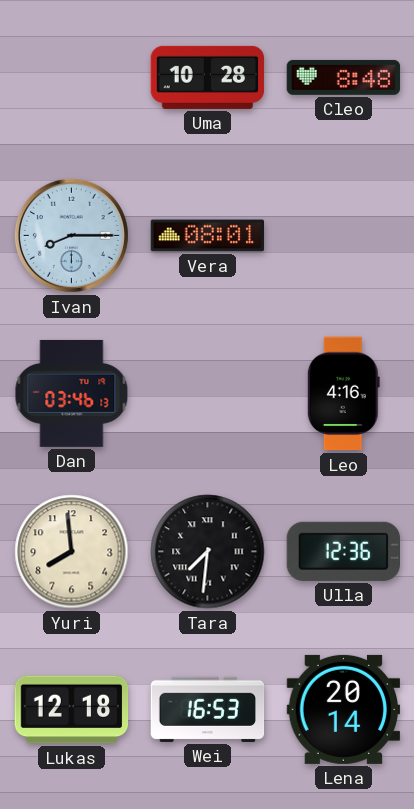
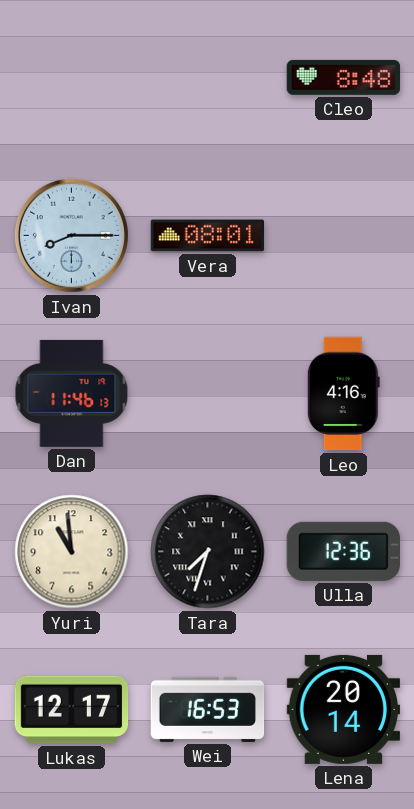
Uma: 10:28 -> none (208, 77)
Dan: 03:46 -> 11:46 (72, 393)
Yuri: 7:59 -> 10:59 (72, 552)
Tara: 7:31 -> 7:33 (208, 552)
Lukas: 12:18 -> 12:17 (72, 710)
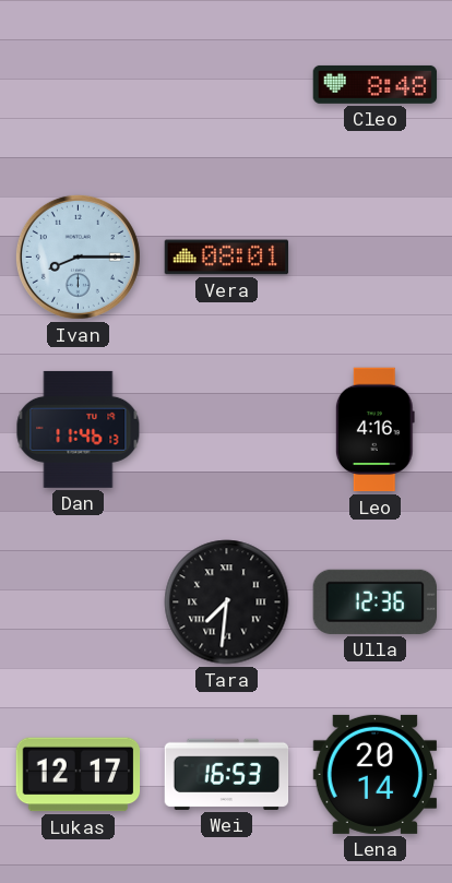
Yuri: 10:59 -> none (72, 552)
Tara: 7:33 -> 7:31 (227, 602)
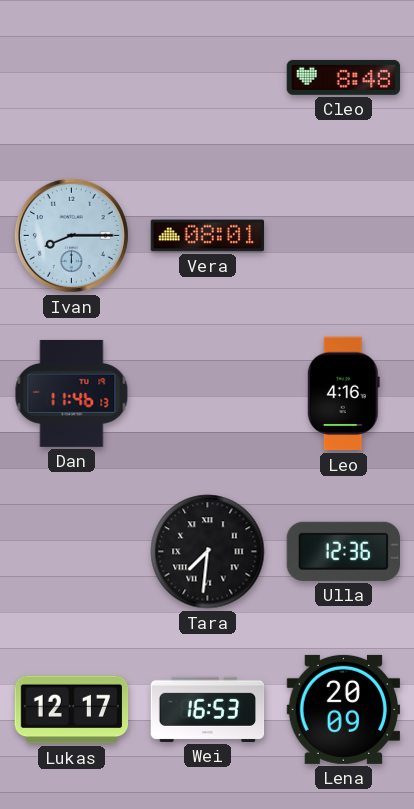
Lena: 20:14 -> 20:09 (344, 709)
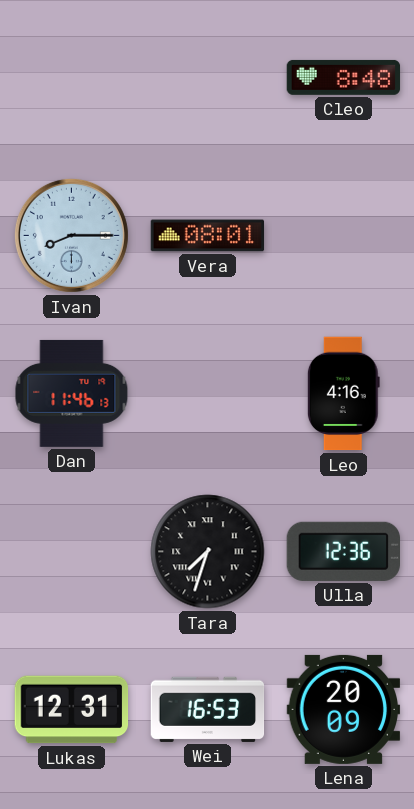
Tara: 7:31 -> 7:33 (208, 552)
Lukas: 12:17 -> 12:31 (72, 710)
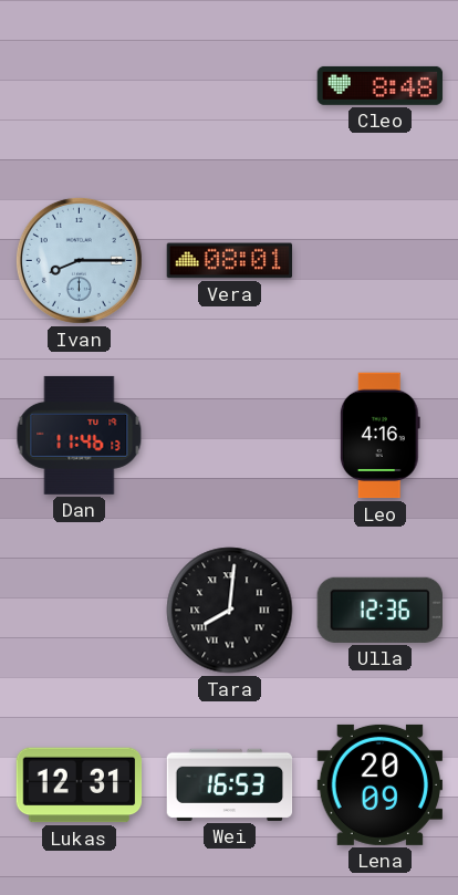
Tara: 7:33 -> 8:01 (230, 611)
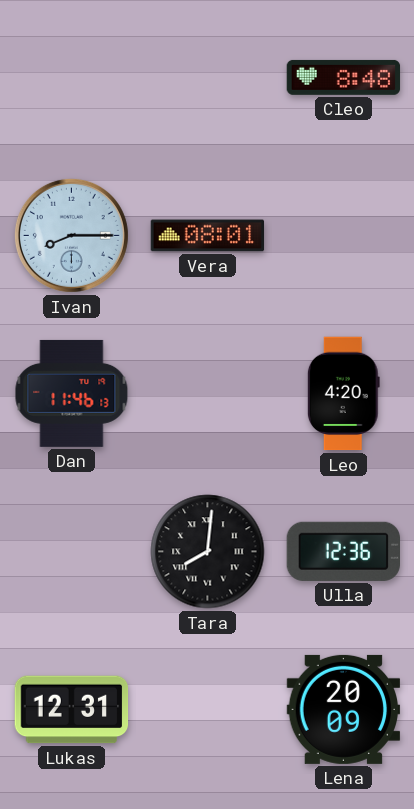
Leo: 4:16 -> 4:20 (343, 394)
Wei: 16:53 -> none (230, 784)
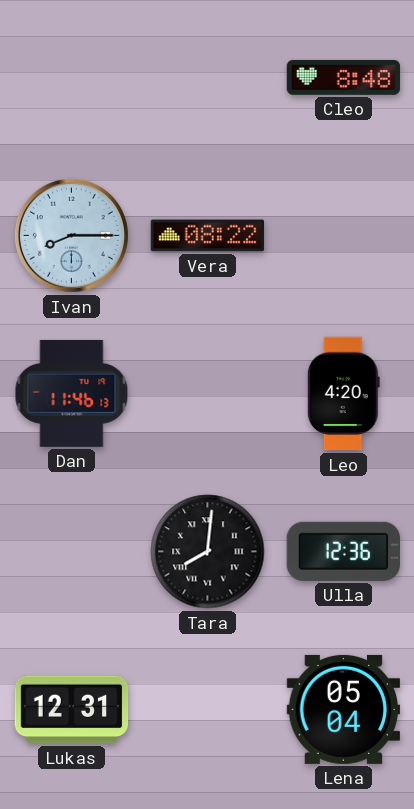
Vera: 08:01 -> 08:22 (208, 236)
Lena: 20:09 -> 05:04 (344, 709)
